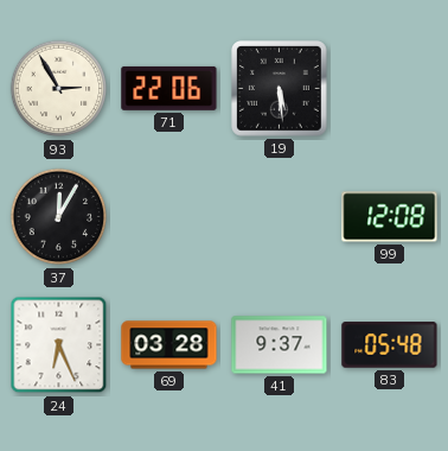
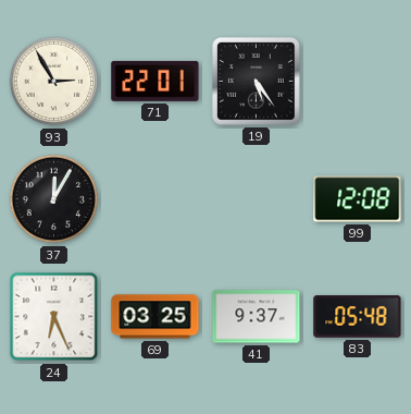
71: 22:06 -> 22:01 (155, 81)
19: 5:29 -> 5:24 (257, 82)
69: 03:28 -> 03:25 (155, 317)
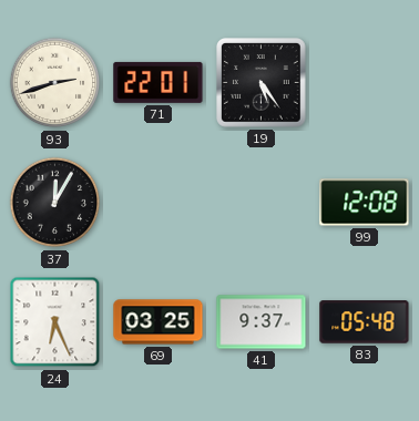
93: 2:55 -> 2:42 (55, 83)
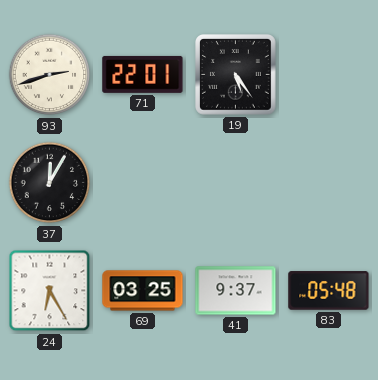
99: 12:08 -> none (365, 203)
24: 6:26 -> 6:25 (50, 291)
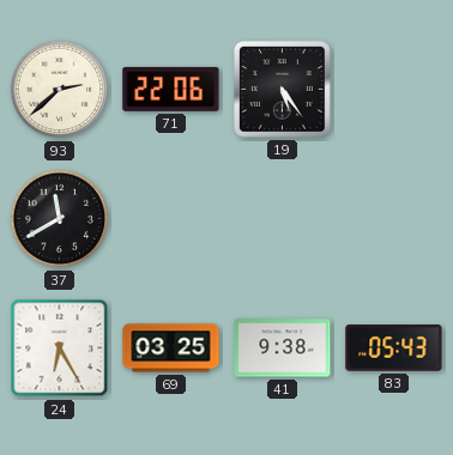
93: 2:42 -> 2:38 (60, 90)
71: 22:01 -> 22:06 (171, 89)
37: 12:05 -> 11:40 (60, 219)
41: 9:37 -> 9:38 (283, 348)
83: 05:48 -> 05:43 (394, 348)
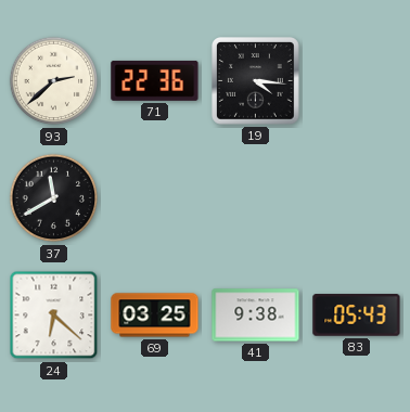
71: 22:06 -> 22:36 (155, 80)
19: 5:24 -> 4:16 (256, 81)
24: 6:25 -> 6:22 (54, 316)
